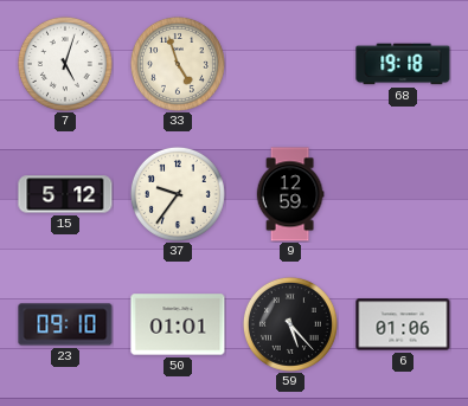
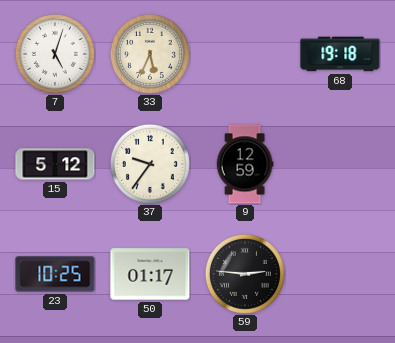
33: 4:57 -> 5:34 (150, 54)
23: 09:10 -> 10:25 (55, 274)
50: 01:01 -> 01:17 (150, 274)
59: 5:23 -> 2:46 (245, 274)
6: 01:06 -> none (403, 324)
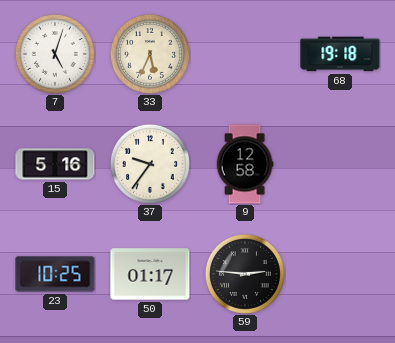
15: 5:12 -> 5:16 (55, 164)
9: 12:59 -> 12:58 (245, 164)
